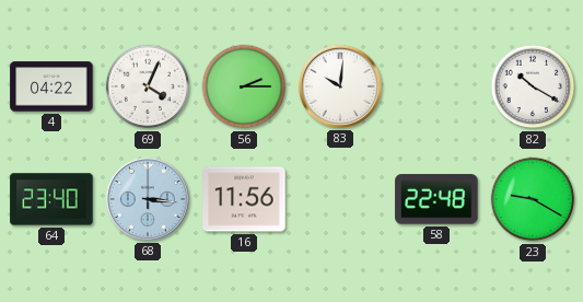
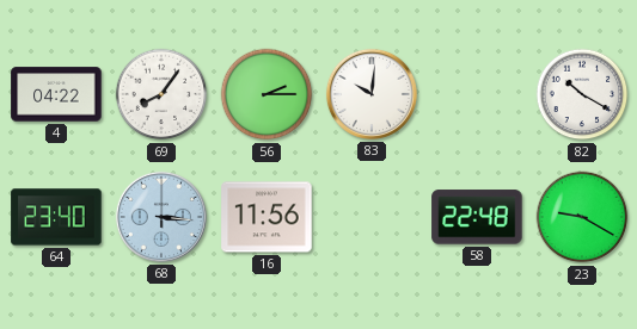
69: 4:04 -> 8:06 (161, 94)
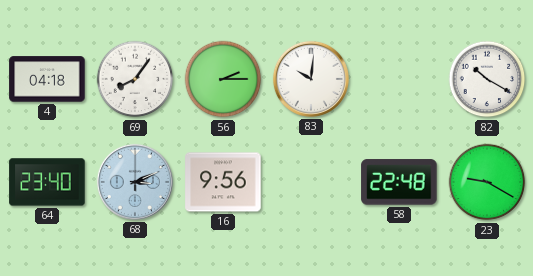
4: 04:22 -> 04:18 (47, 79)
68: 3:16 -> 3:11 (135, 182)
16: 11:56 -> 9:56 (223, 182)
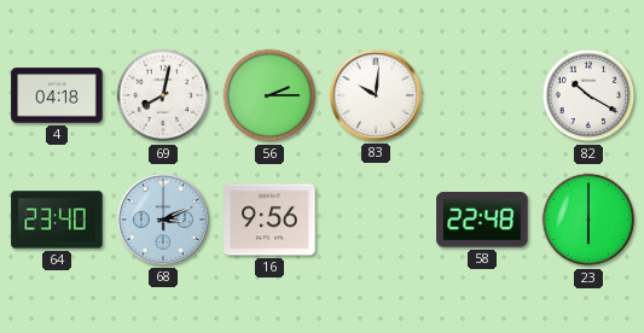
69: 8:06 -> 8:02 (163, 95)
23: 9:20 -> 6:00 (588, 220)
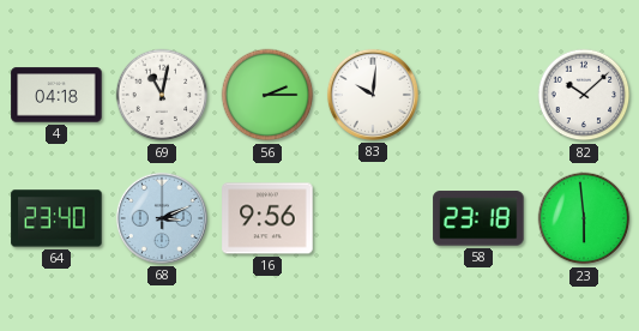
69: 8:02 -> 11:02 (162, 95)
82: 10:20 -> 10:08 (584, 95)
58: 22:48 -> 23:18 (478, 218)
23: 6:00 -> 5:59 (584, 218)
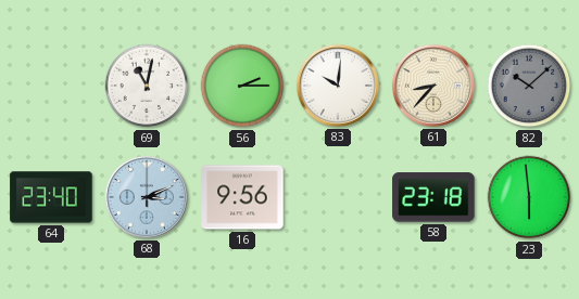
4: 04:18 -> none (56, 95)
61: none -> 8:37 (433, 86)
82 dial: white -> grey (529, 86)
